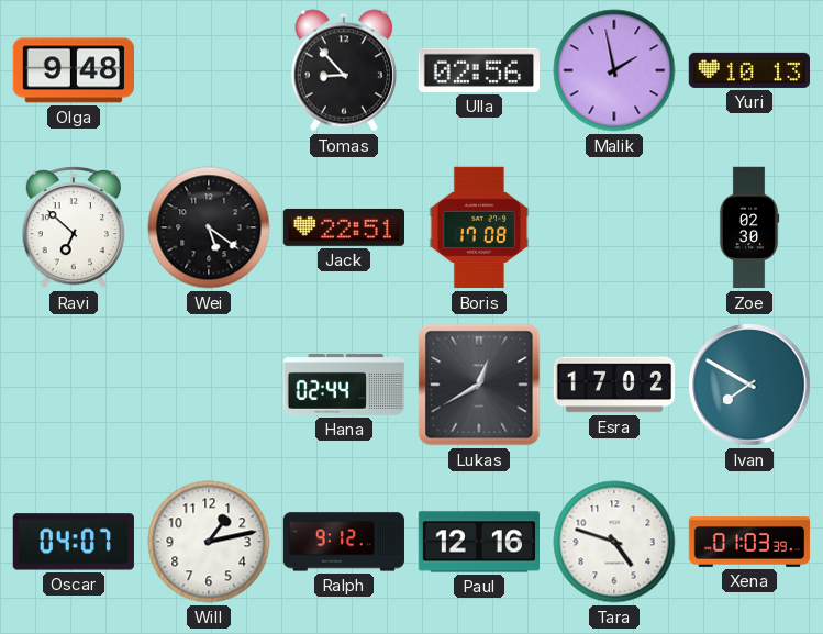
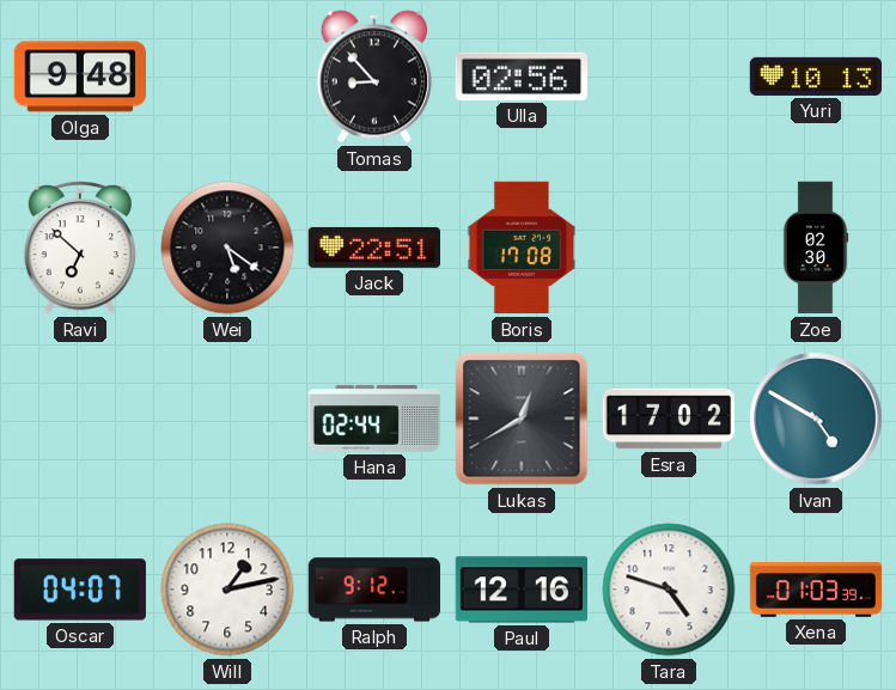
Malik: 1:58 -> none (614, 70)
Ivan: 7:50 -> 4:50 (816, 419)
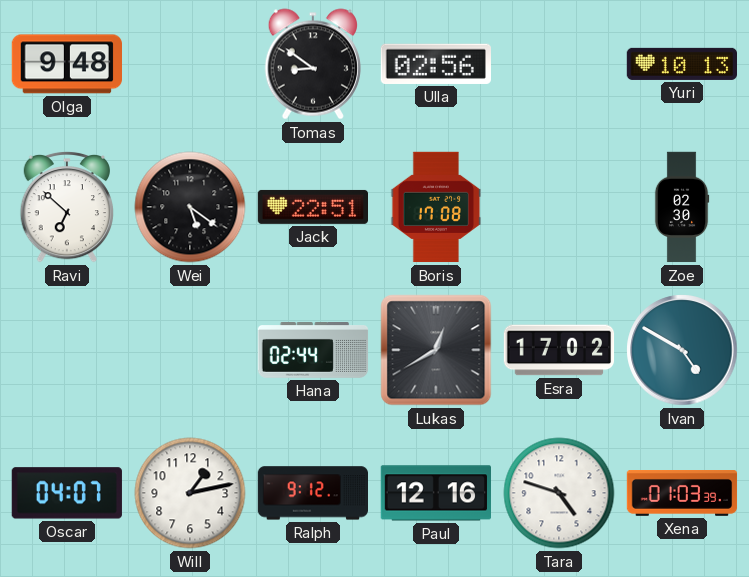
Tomas: 8:53 -> 8:51 (313, 64)
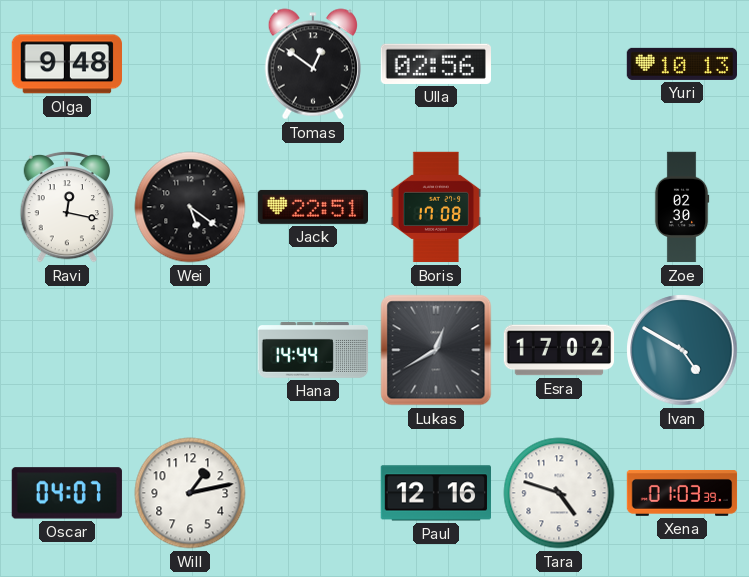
Tomas: 8:51 -> 12:51 (313, 64)
Ravi: 6:52 -> 12:17 (66, 207)
Hana: 02:44 -> 14:44 (313, 351)
Ralph: 9:12 -> none (312, 493)
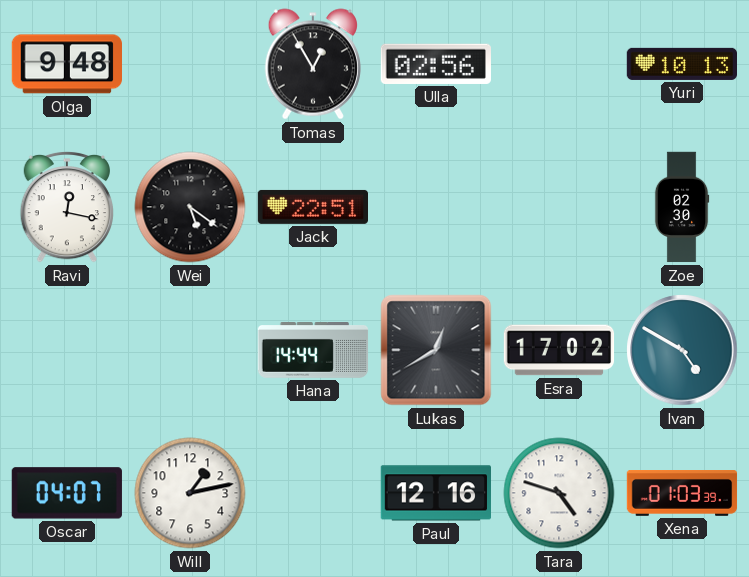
Tomas: 12:51 -> 12:55 (313, 64)
Boris: 17:08 -> none (436, 207)
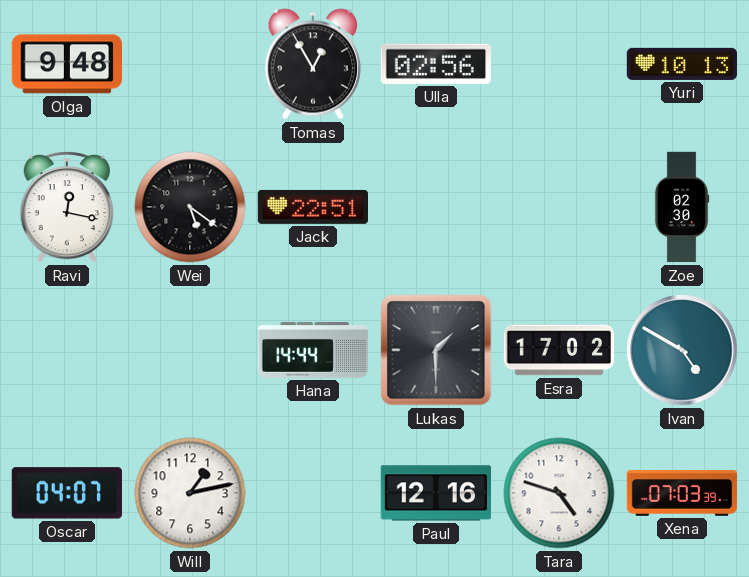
Lukas: 12:40 -> 1:30 (436, 350)
Xena: 01:03 -> 07:03 (682, 494)
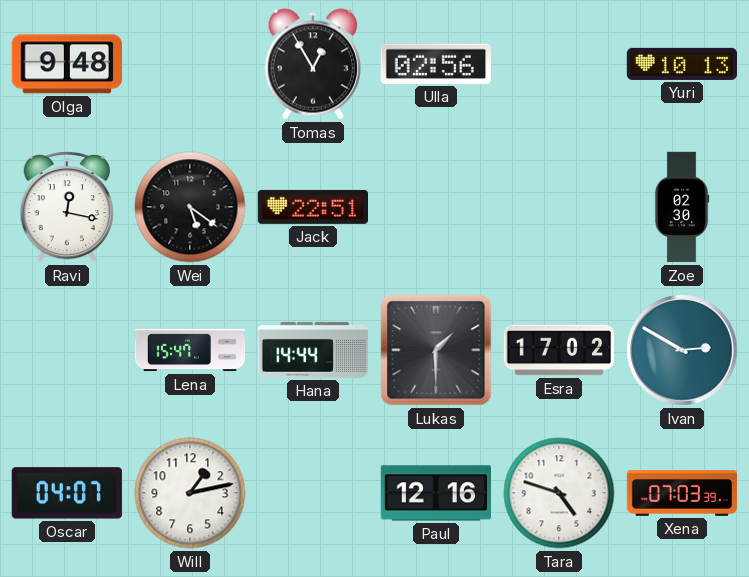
Lena: none -> 15:47 (190, 350)
Ivan: 4:50 -> 2:50 (682, 350)
